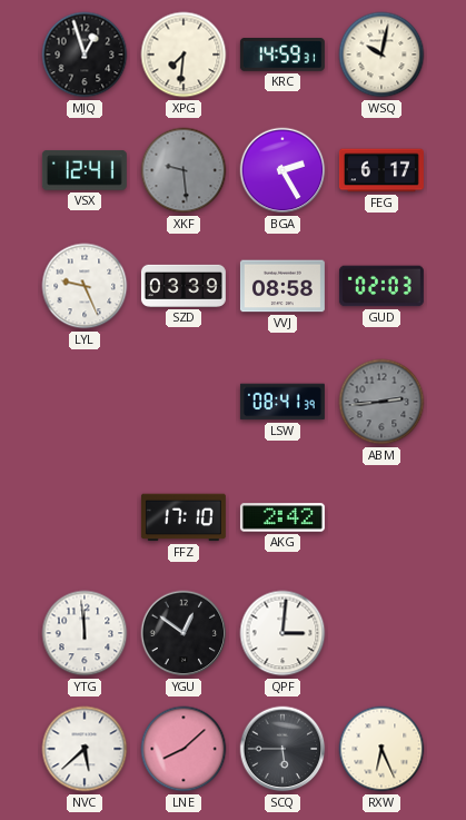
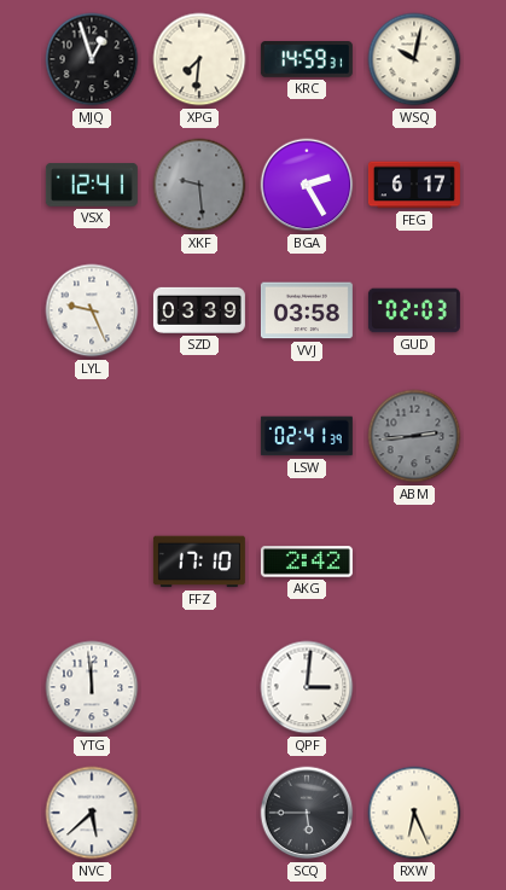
VVJ: 08:58 -> 03:58 (307, 310)
LSW: 08:41 -> 02:41 (307, 436)
YGU: 12:51 -> none (184, 633)
LNE: 8:08 -> none (184, 749)
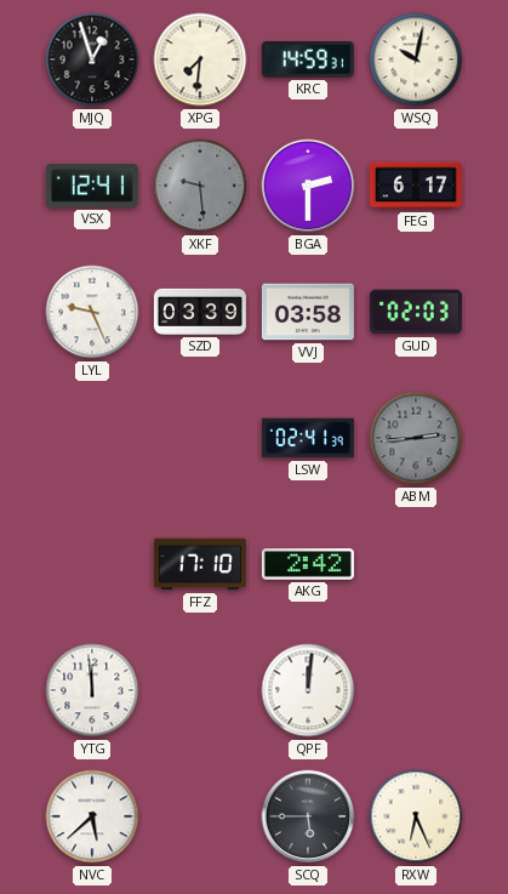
BGA: 2:25 -> 2:30 (308, 186)
QPF: 3:01 -> 12:01 (308, 690)
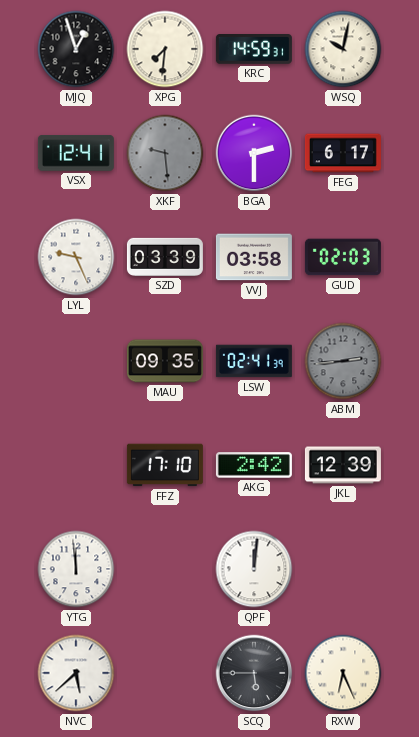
MAU: none -> 09:35 (165, 361)
JKL: none -> 12:39 (343, 465)
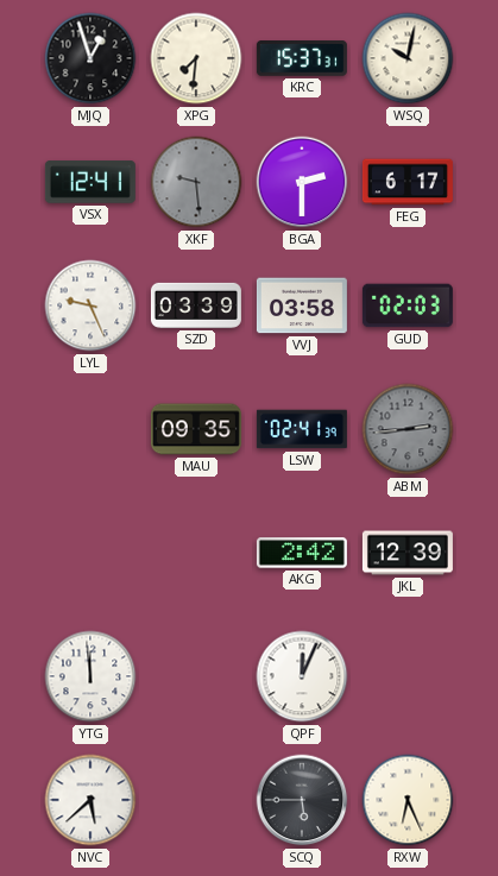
KRC: 14:59 -> 15:37 (302, 59)
FFZ: 17:10 -> none (165, 465)
QPF: 12:01 -> 12:04 (302, 676)
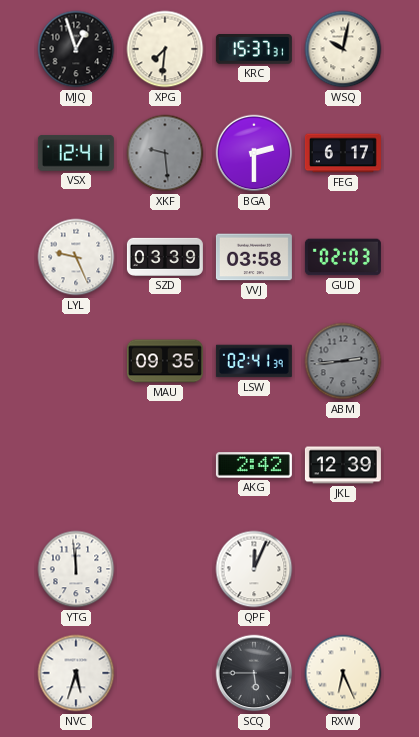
NVC: 5:38 -> 5:33 (76, 673)
